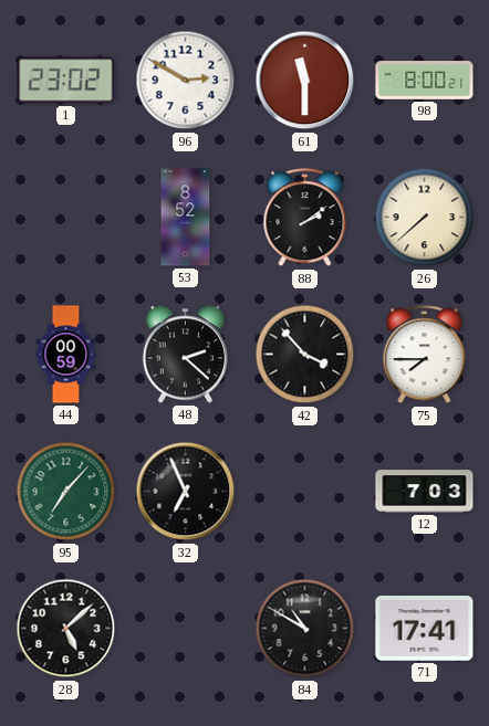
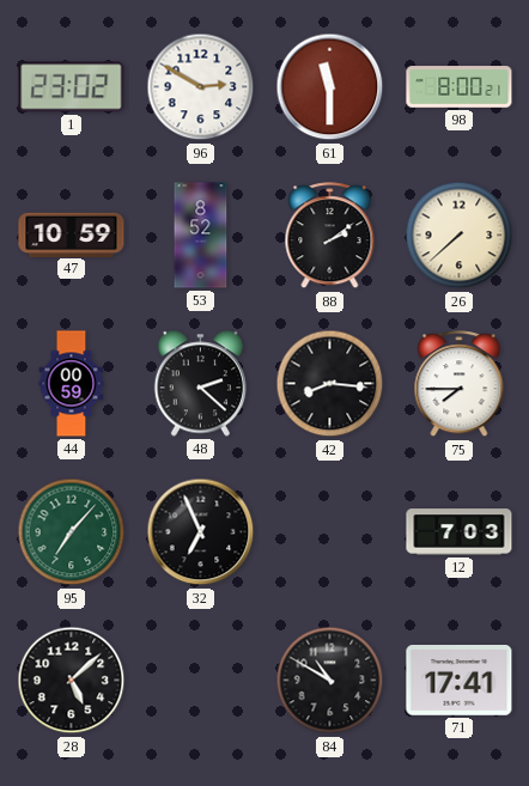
47: none -> 10:59 (72, 234)
42: 3:53 -> 8:16 (330, 384)
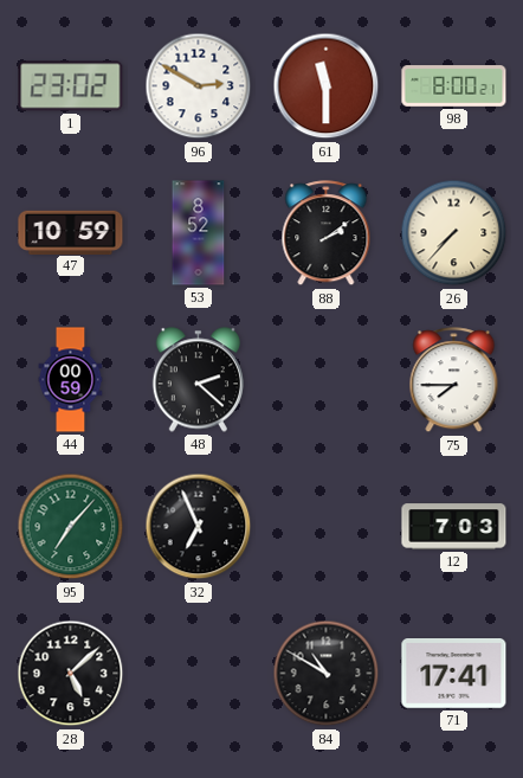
26: 7:38 -> 7:37 (454, 233)
42: 8:16 -> none (330, 384)
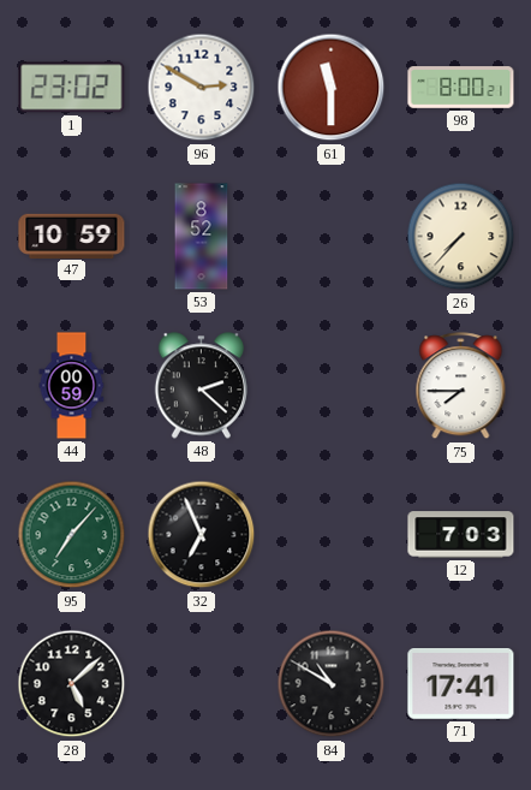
88: 2:09 -> none (327, 233)
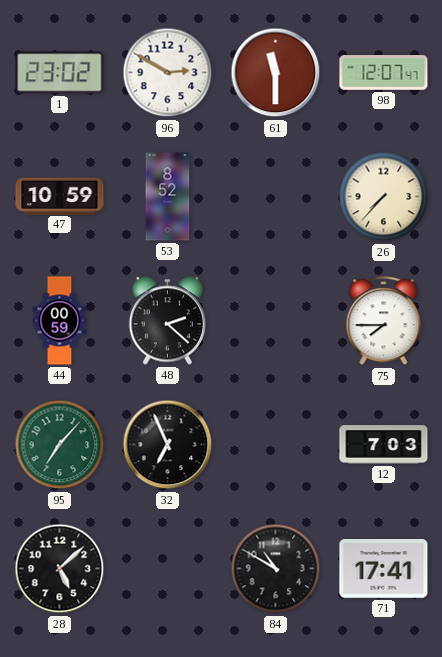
98: 8:00 -> 12:07 (384, 73)
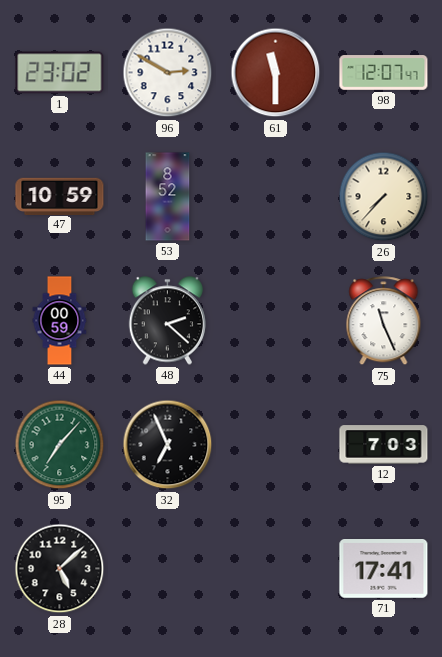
75: 7:45 -> 11:26 (384, 321)
84: 10:50 -> none (276, 569)
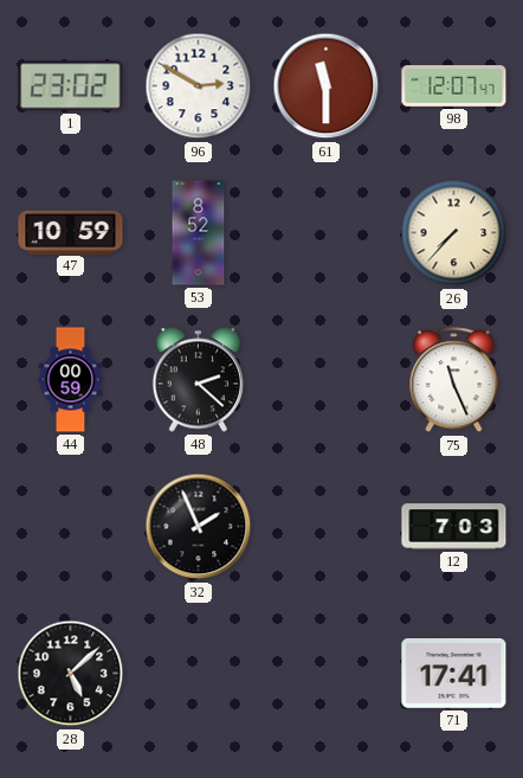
95: 7:07 -> none (60, 445)
32: 6:56 -> 1:56 (199, 527)
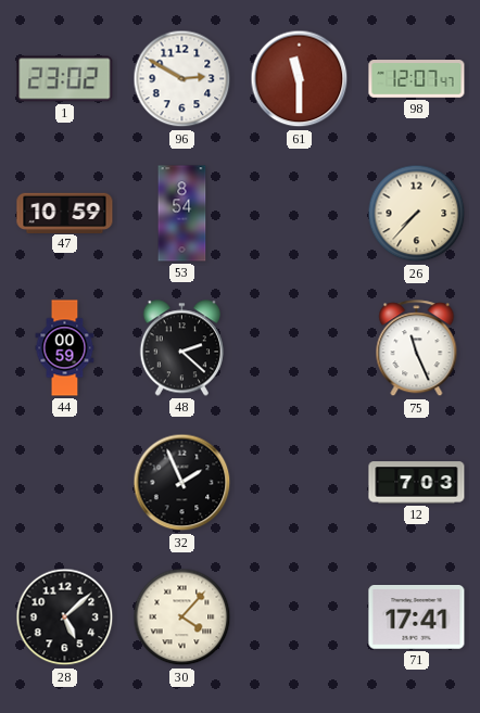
53: 8:52 -> 8:54 (182, 214)
30: none -> 4:07 (182, 617)
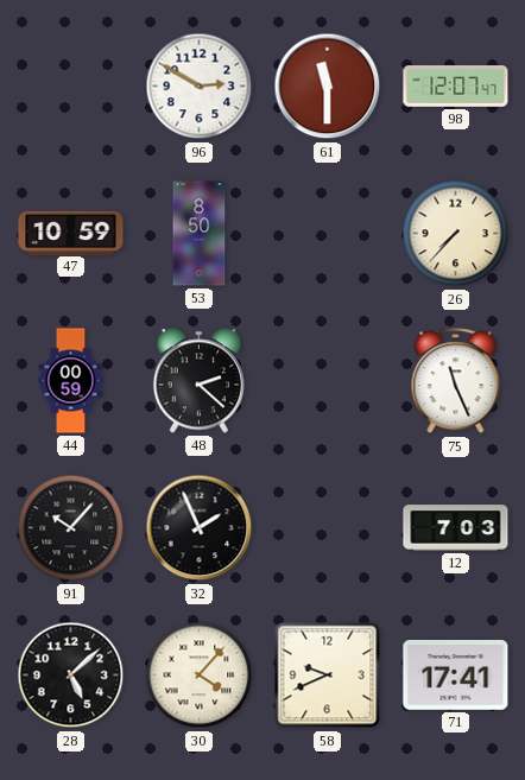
1: 23:02 -> none (65, 79)
53: 8:54 -> 8:50 (200, 234)
91: none -> 10:07 (71, 528)
58: none -> 9:41 (328, 676)
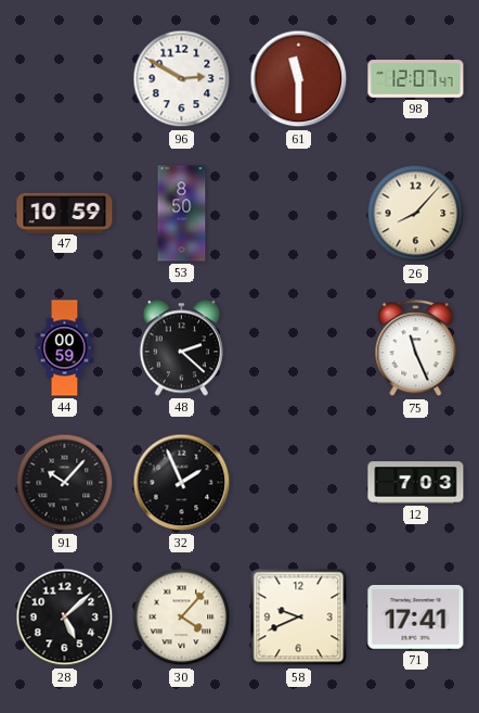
26: 7:37 -> 8:07 (416, 214)
